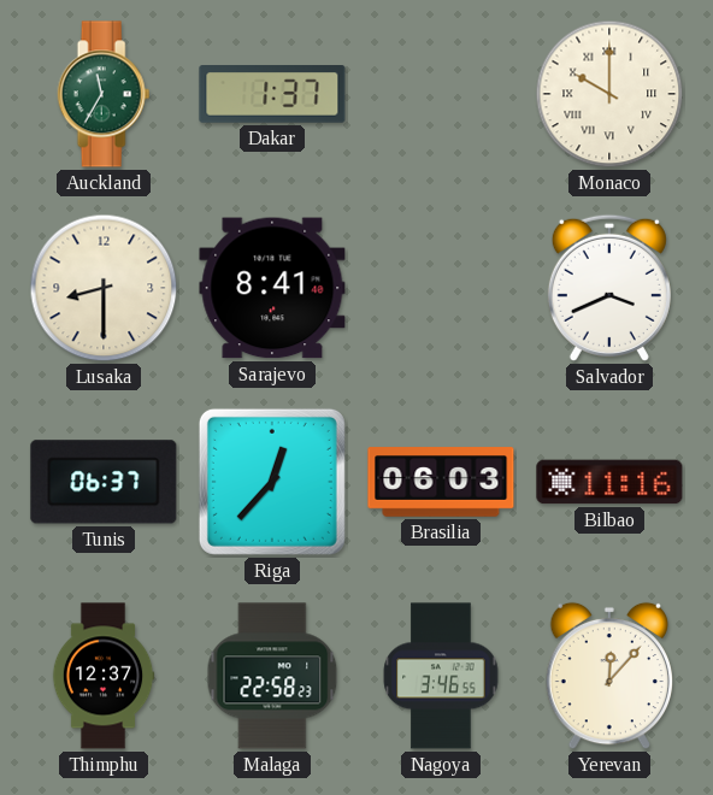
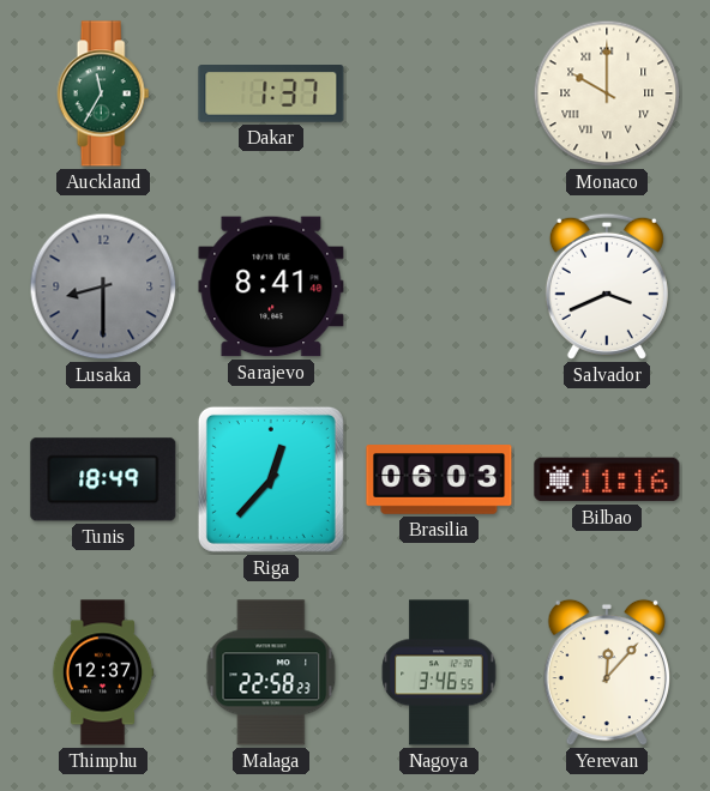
Lusaka dial: cream -> grey (103, 286)
Tunis: 06:37 -> 18:49 (103, 479)
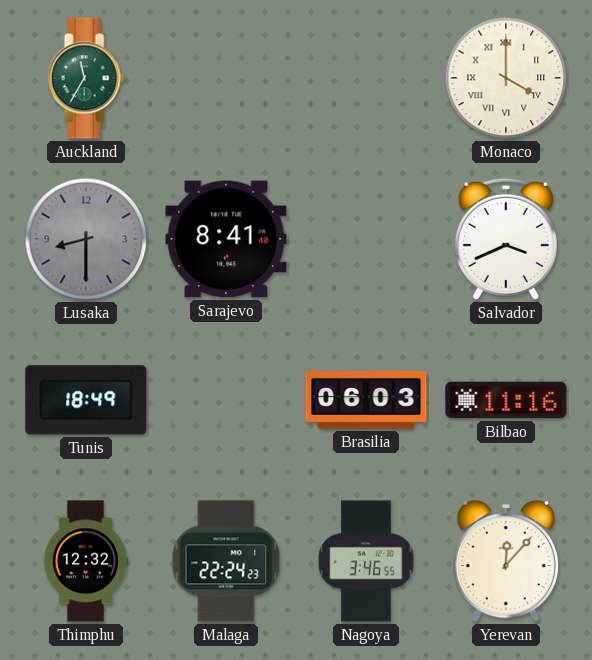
Dakar: 1:37 -> none (271, 93)
Monaco: 10:00 -> 4:00 (506, 78)
Riga: 12:37 -> none (271, 479)
Thimphu: 12:37 -> 12:32 (86, 561)
Malaga: 22:58 -> 22:24 (226, 561)
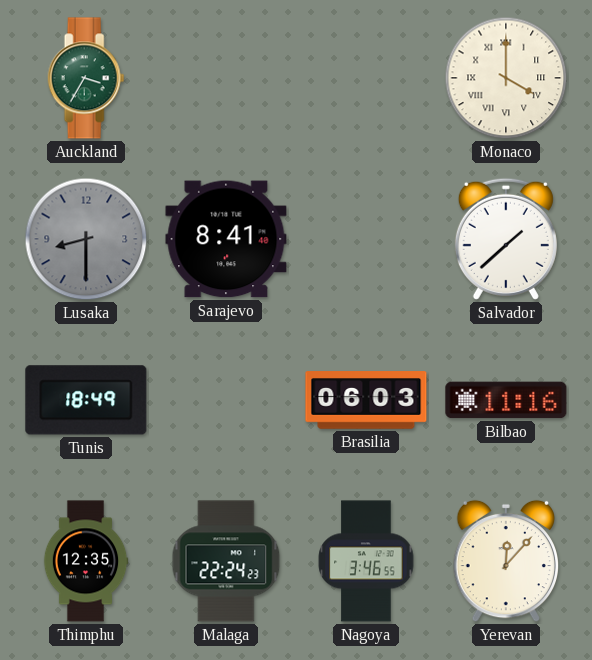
Auckland: 11:35 -> 3:35 (86, 78)
Salvador: 3:41 -> 1:38 (506, 239)
Thimphu: 12:32 -> 12:35 (86, 561)
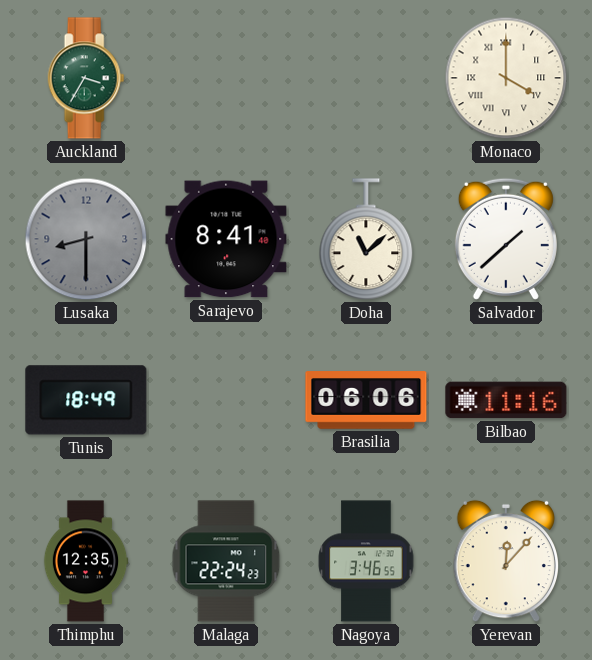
Doha: none -> 11:08 (366, 239)
Brasilia: 06:03 -> 06:06 (366, 400)
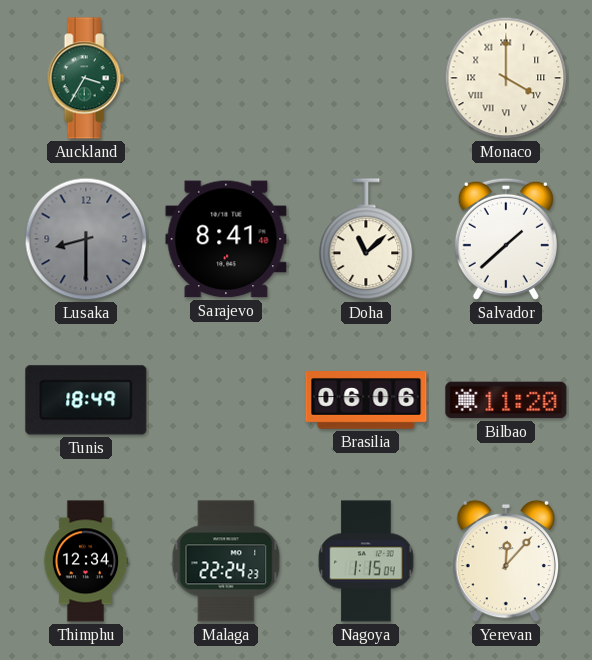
Bilbao: 11:16 -> 11:20 (506, 400)
Thimphu: 12:35 -> 12:34 (86, 561)
Nagoya: 3:46 -> 1:15 (366, 561)
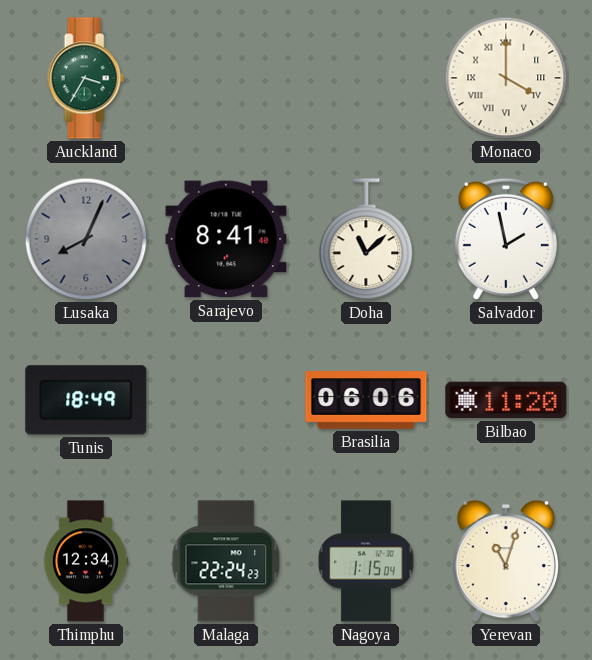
Lusaka: 8:30 -> 8:04 (86, 239)
Salvador: 1:38 -> 1:58 (506, 239)
Yerevan: 12:07 -> 11:03 (505, 561)
